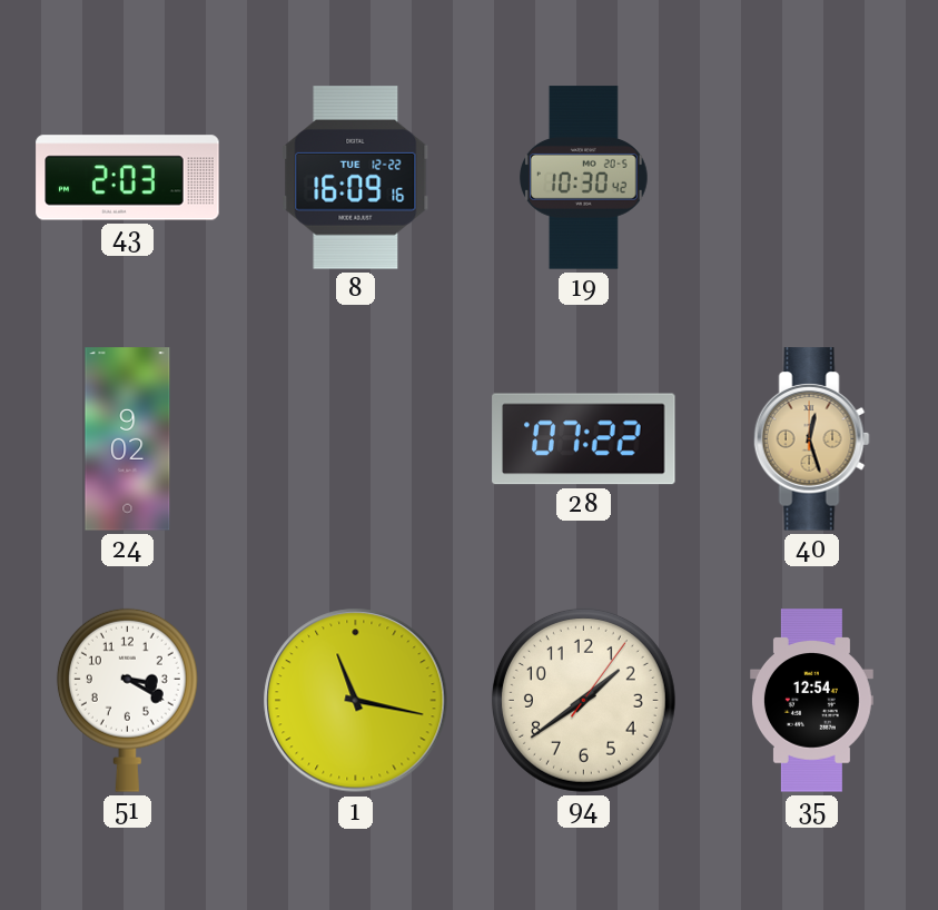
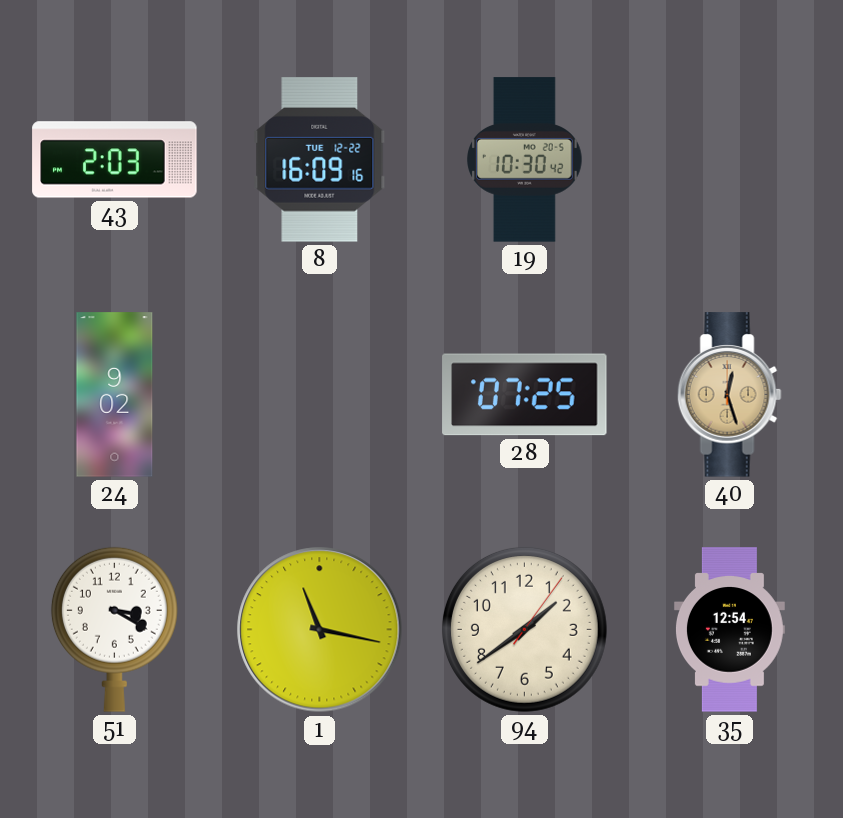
28: 07:22 -> 07:25 (525, 395)
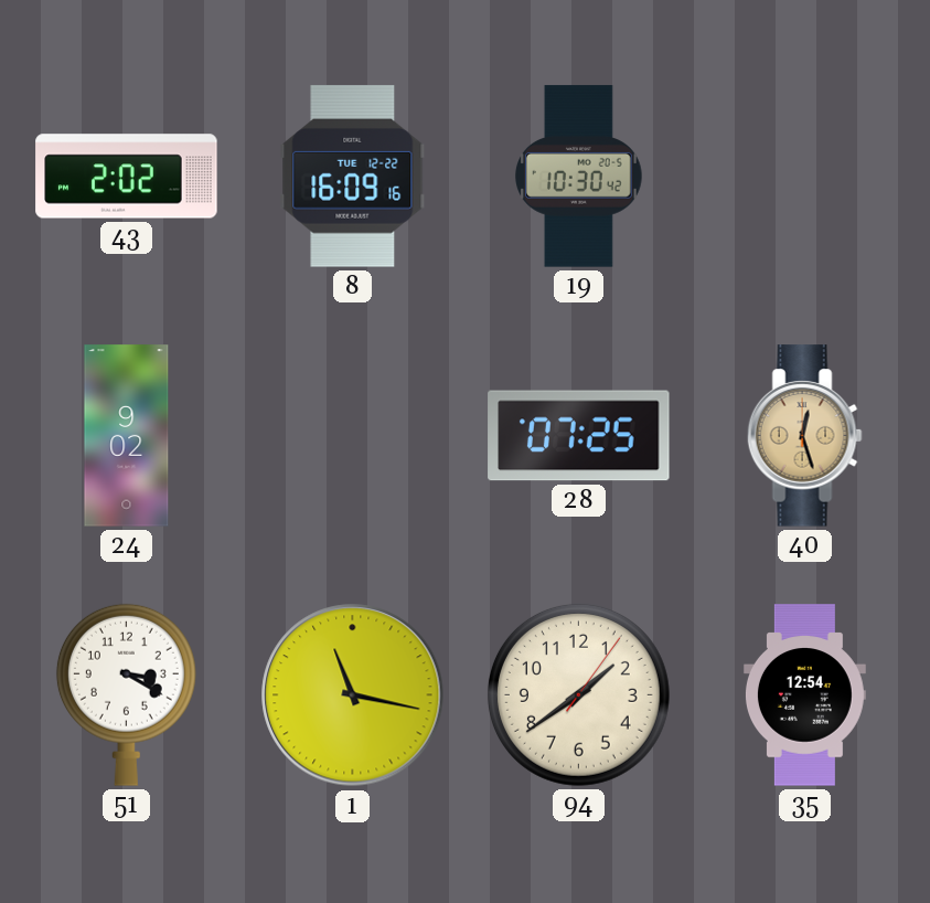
43: 2:03 -> 2:02 (127, 177)
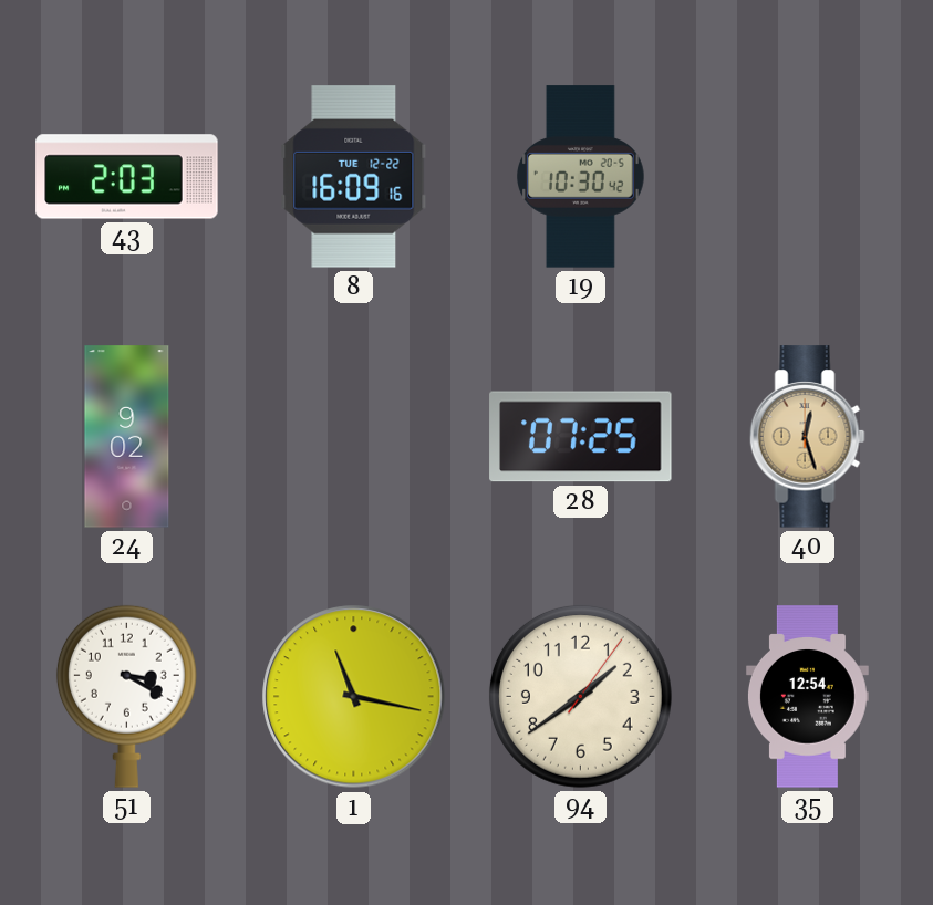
43: 2:02 -> 2:03 (127, 177)
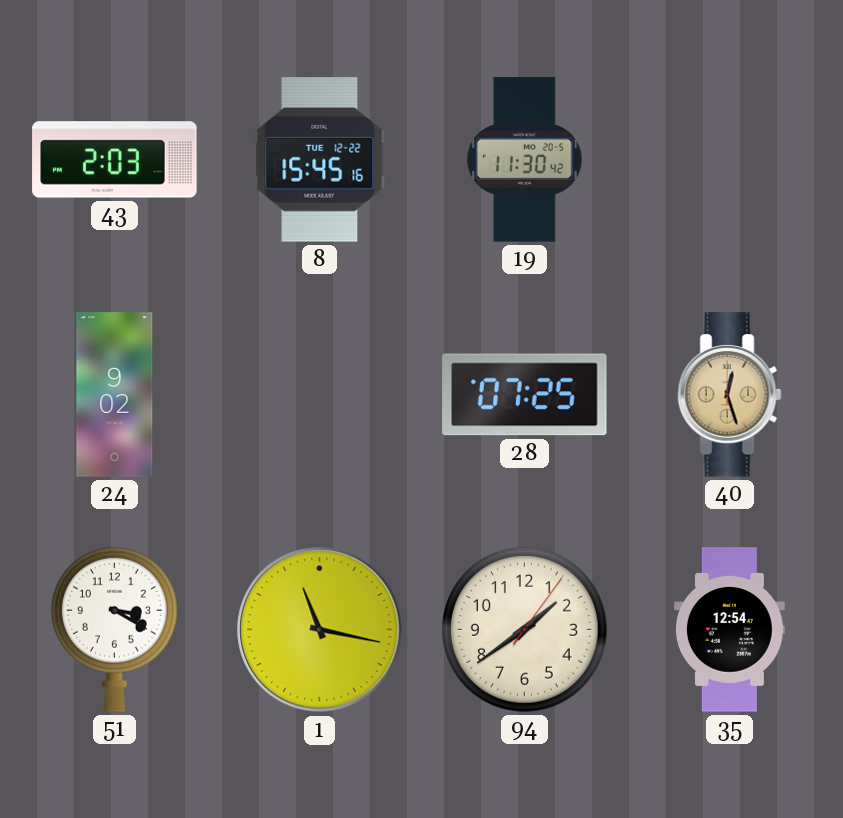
8: 16:09 -> 15:45 (320, 160)
19: 10:30 -> 11:30 (525, 160)
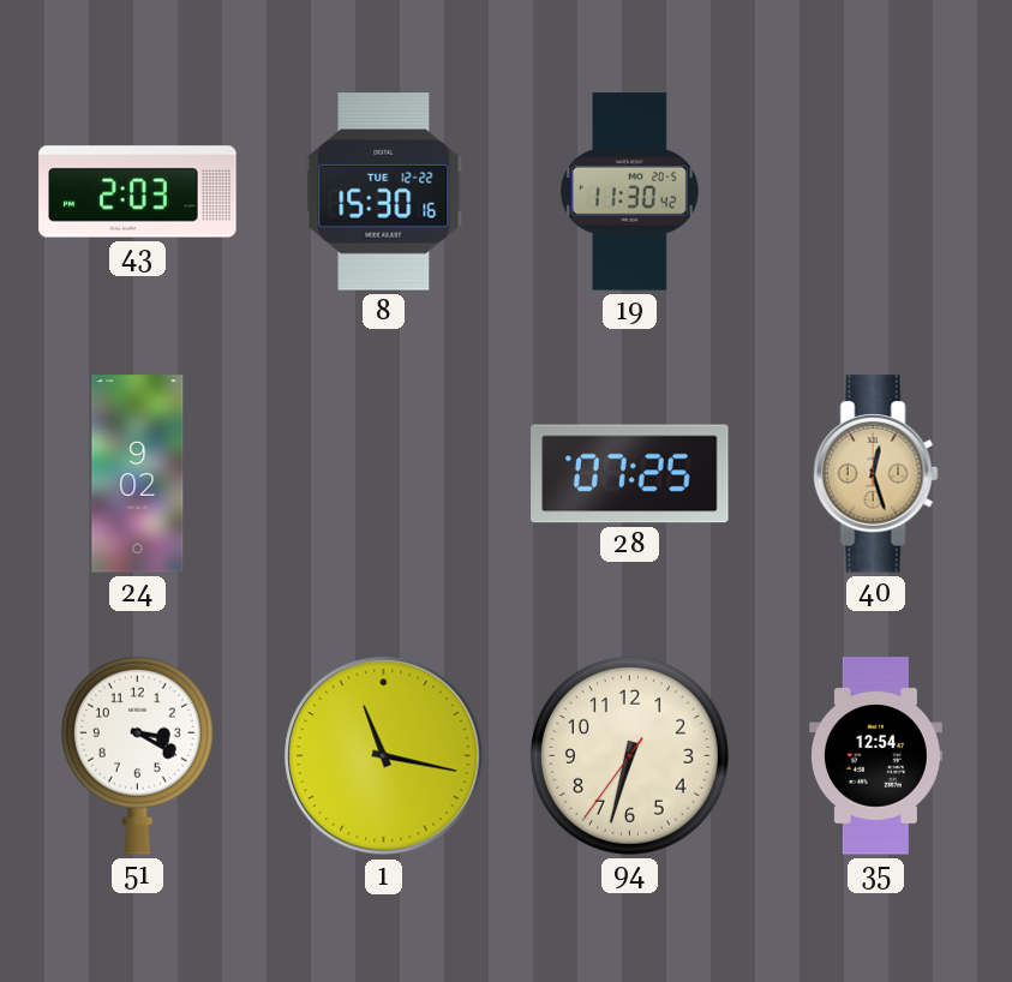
8: 15:45 -> 15:30 (384, 192)
94: 1:39 -> 6:32 (629, 755)
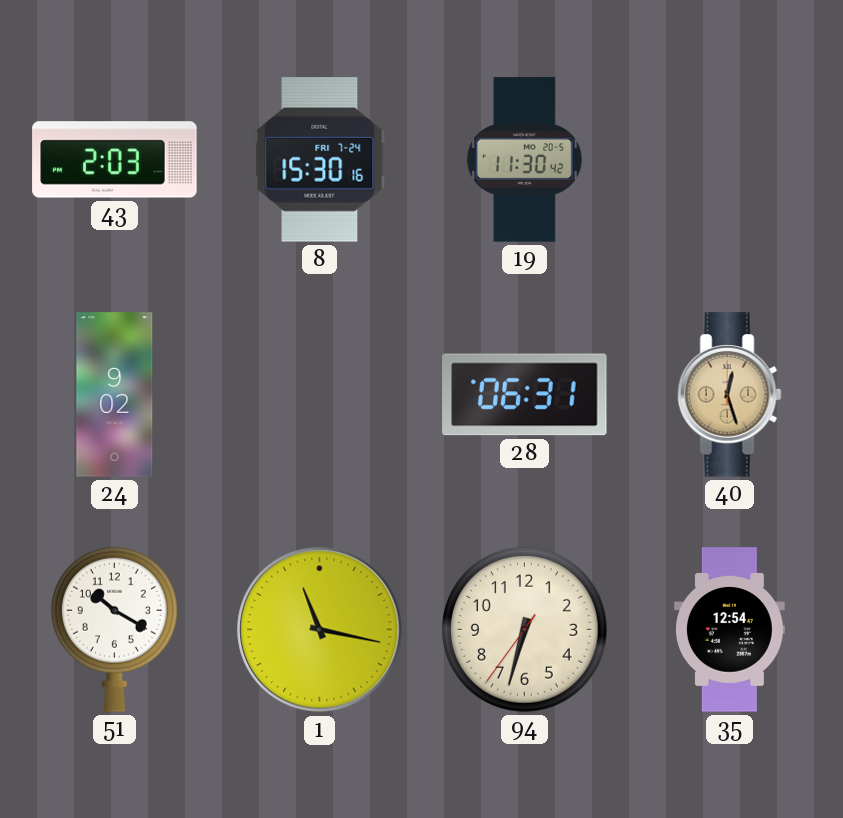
8 date: TUE 12-22 -> FRI 7-24 (320, 160)
28: 07:25 -> 06:31 (525, 395)
51: 3:20 -> 10:20 (114, 629)
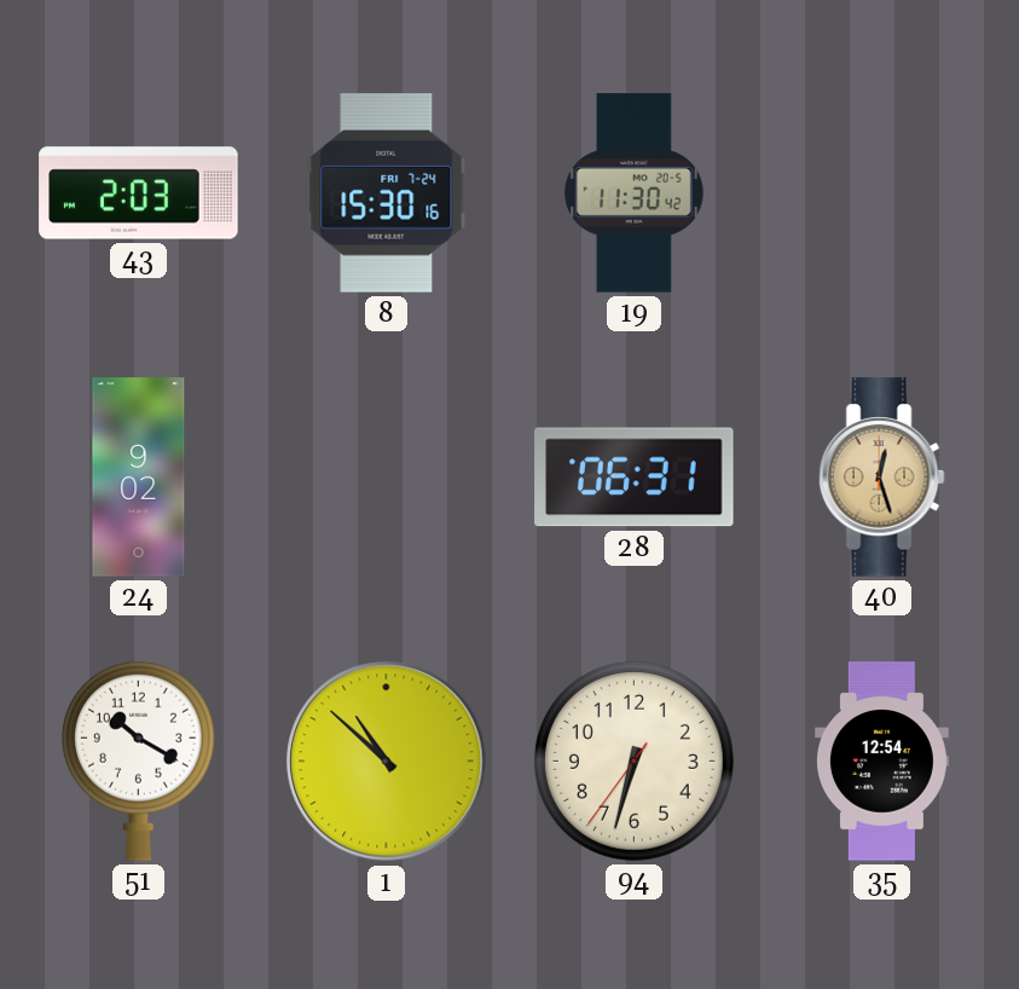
1: 11:17 -> 10:52 (387, 762)
